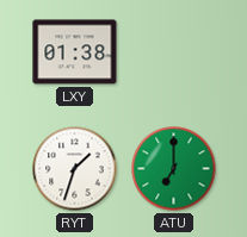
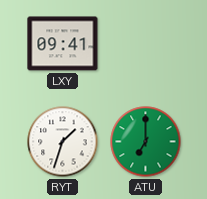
LXY: 01:38 -> 09:41 (63, 44)
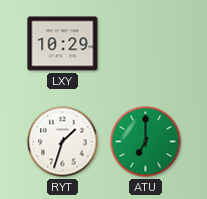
LXY: 09:41 -> 10:29 (63, 44)
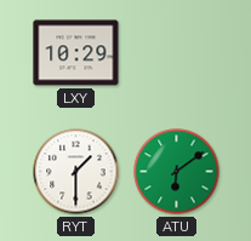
RYT: 1:33 -> 1:30 (76, 172)
ATU: 7:00 -> 6:09 (177, 172)
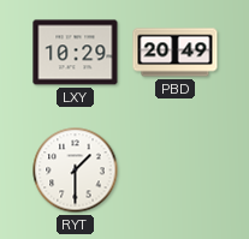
PBD: none -> 20:49 (176, 53)
ATU: 6:09 -> none (177, 172)
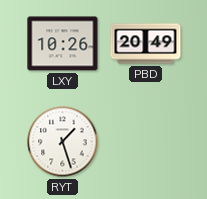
LXY: 10:29 -> 10:26 (63, 44)
RYT: 1:30 -> 1:27 (63, 142)
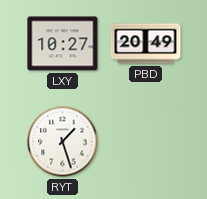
LXY: 10:26 -> 10:27 (63, 44)
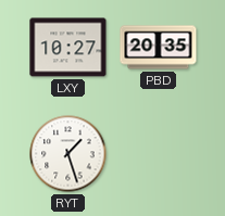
PBD: 20:49 -> 20:35 (159, 48)
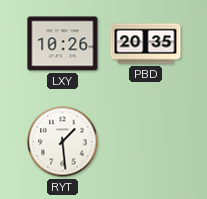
LXY: 10:27 -> 10:26 (63, 44)
RYT: 1:27 -> 1:29 (63, 142)
